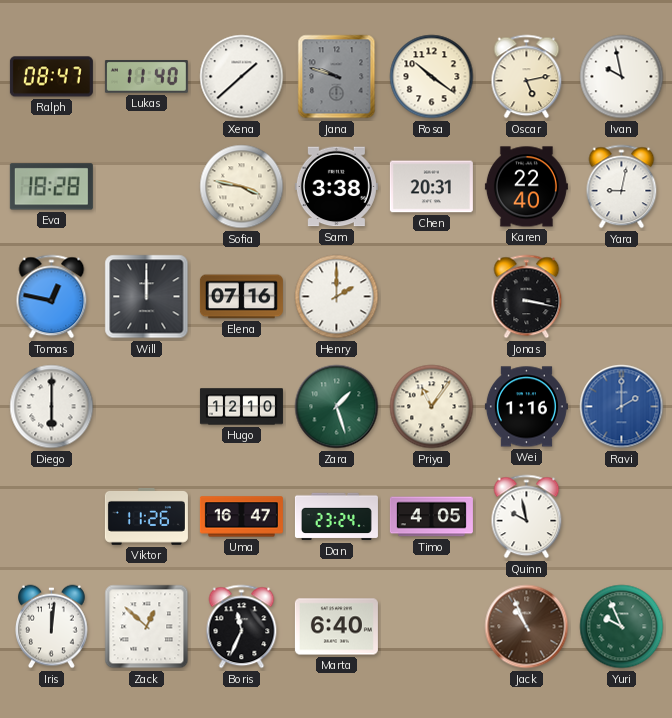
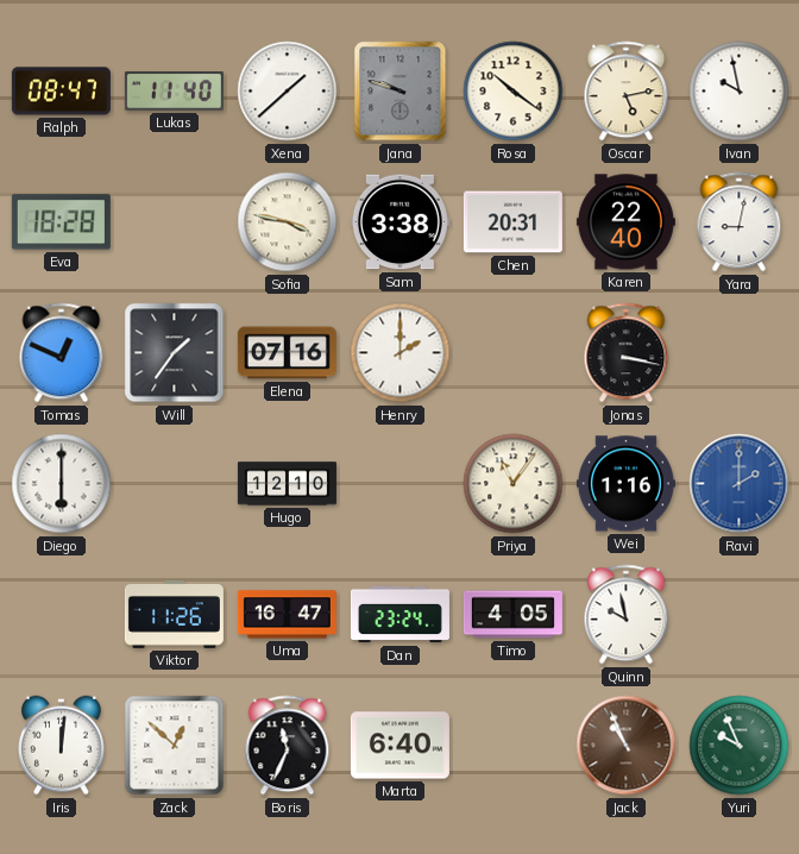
Tomas: 12:47 -> 12:49 (62, 353)
Will: 12:00 -> 1:36 (175, 353)
Zara: 1:27 -> none (337, 407)
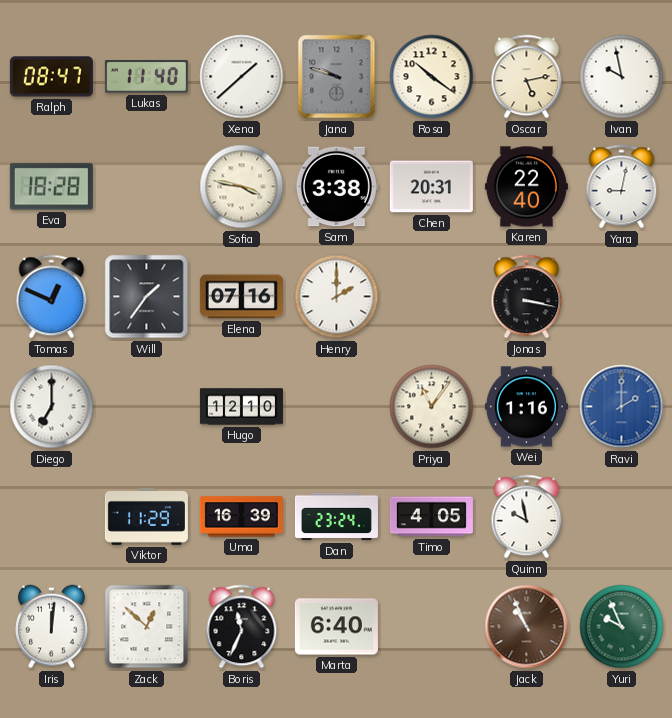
Diego: 6:00 -> 7:00 (52, 407)
Viktor: 11:26 -> 11:29 (146, 517)
Uma: 16:47 -> 16:39 (241, 517)
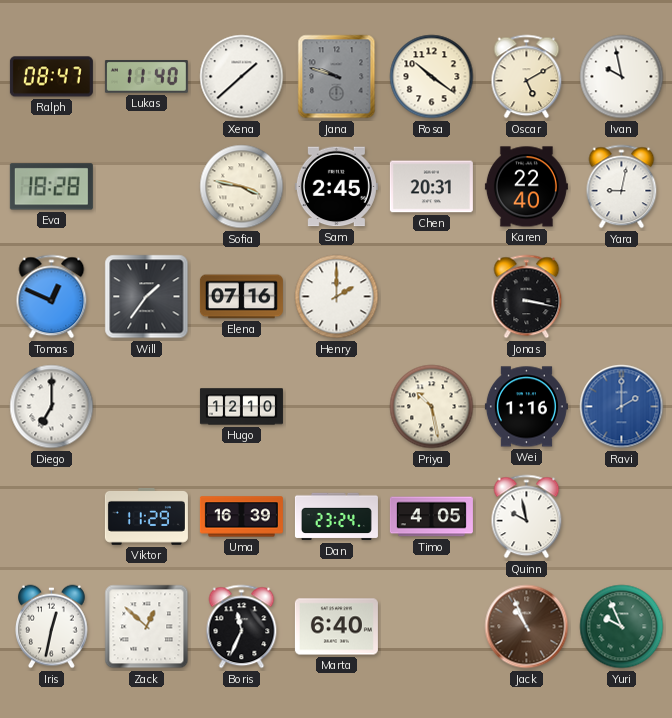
Oscar: 5:13 -> 5:10 (527, 77)
Sam: 3:38 -> 2:45 (336, 187)
Priya: 11:06 -> 10:28 (432, 407)
Iris: 12:01 -> 12:32 (52, 627)
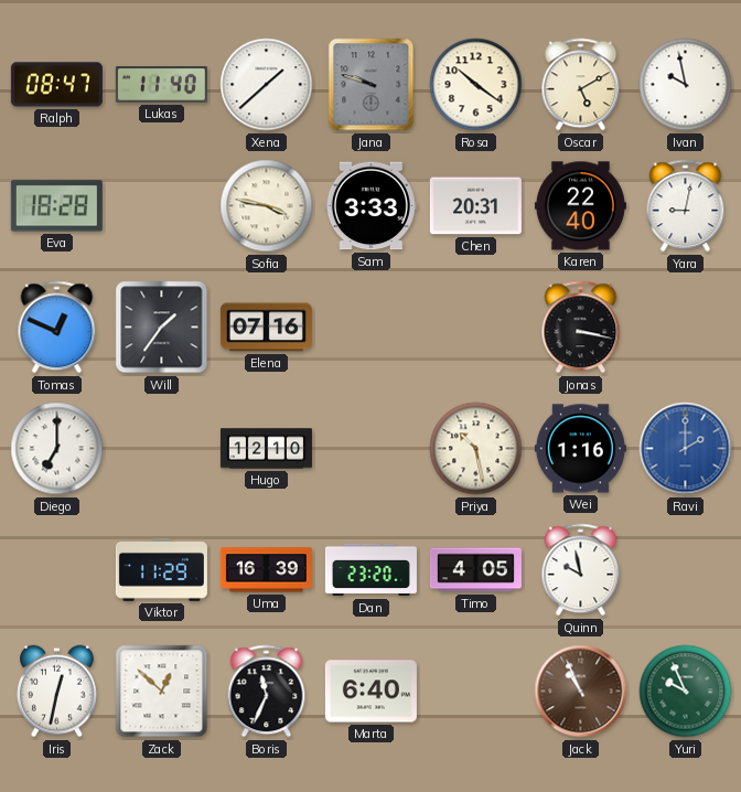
Sam: 2:45 -> 3:33 (370, 206)
Henry: 2:00 -> none (337, 297)
Dan: 23:24 -> 23:20 (370, 570)
